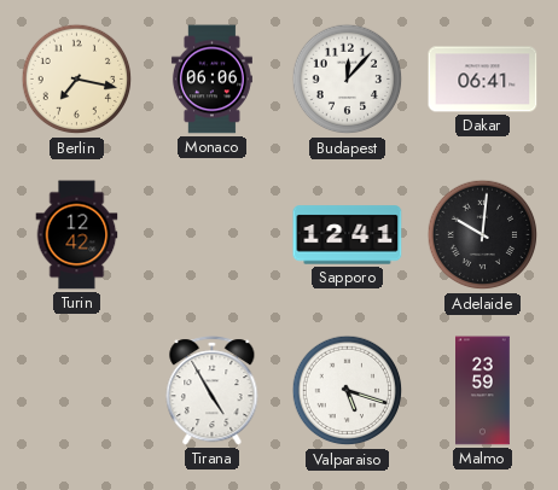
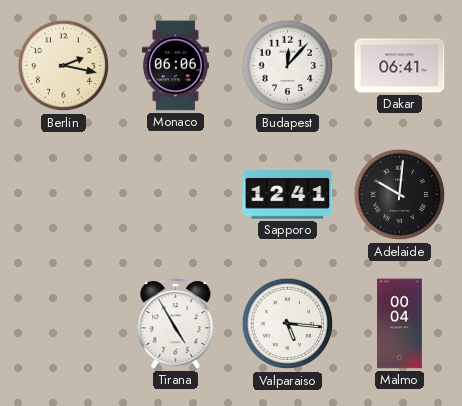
Berlin: 7:17 -> 2:17 (64, 66)
Turin: 12:42 -> none (77, 235)
Valparaiso: 5:18 -> 5:16 (288, 324)
Malmo: 23:59 -> 00:04 (400, 324)
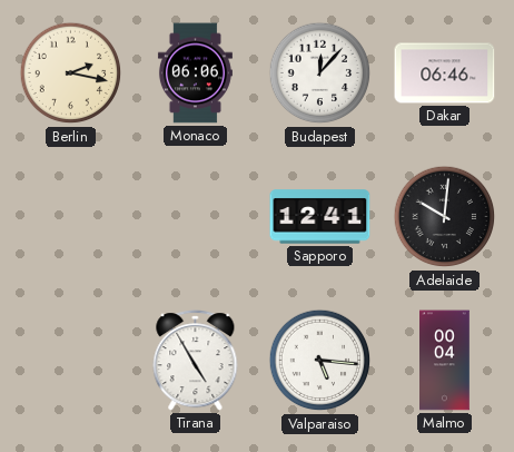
Dakar: 06:41 -> 06:46 (445, 73)
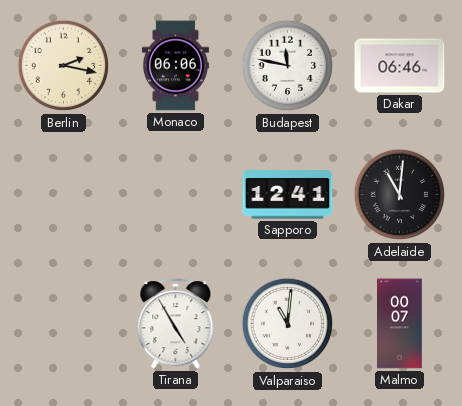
Budapest: 12:07 -> 11:47 (288, 66)
Adelaide: 10:01 -> 11:01 (400, 195)
Valparaiso: 5:16 -> 11:01 (288, 324)
Malmo: 00:04 -> 00:07 (400, 324)
